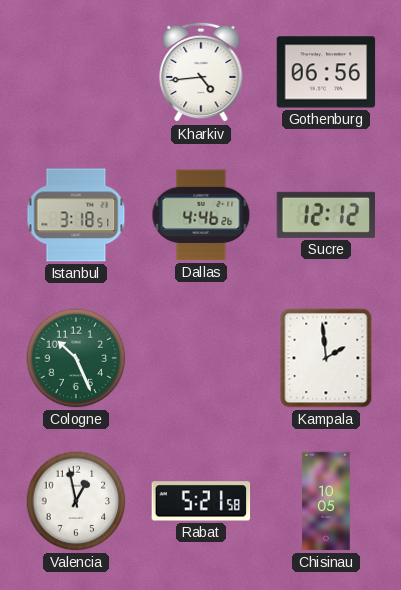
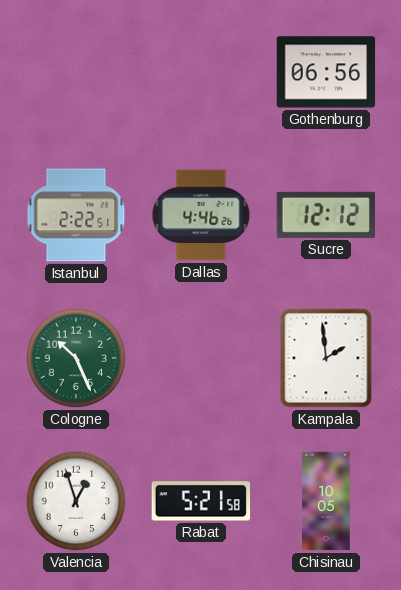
Kharkiv: 4:44 -> none (201, 72)
Istanbul: 3:18 -> 2:22 (76, 215)
Valencia: 12:58 -> 12:57 (76, 501)
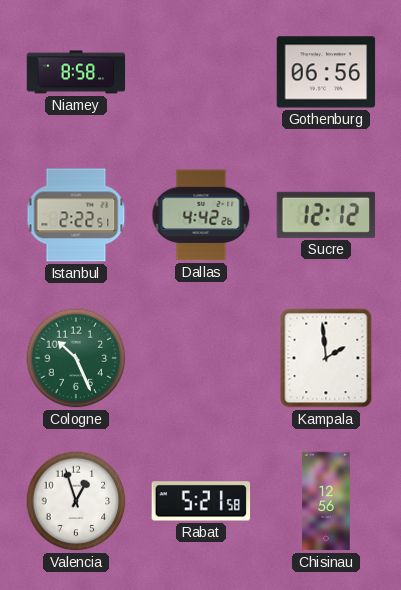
Niamey: none -> 8:58 (76, 72)
Dallas: 4:46 -> 4:42 (201, 215)
Chisinau: 10:05 -> 12:56 (326, 501)
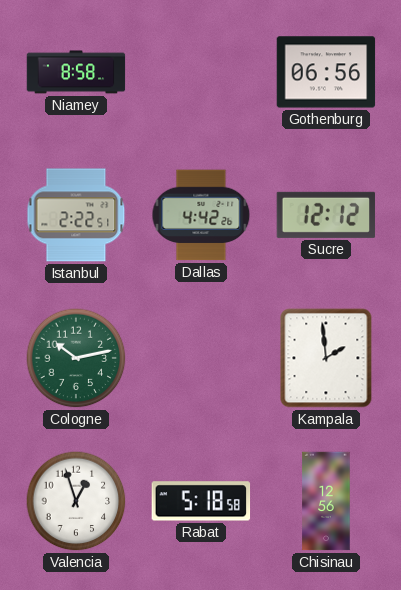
Cologne: 10:26 -> 10:13 (76, 358)
Rabat: 5:21 -> 5:18 (201, 501)
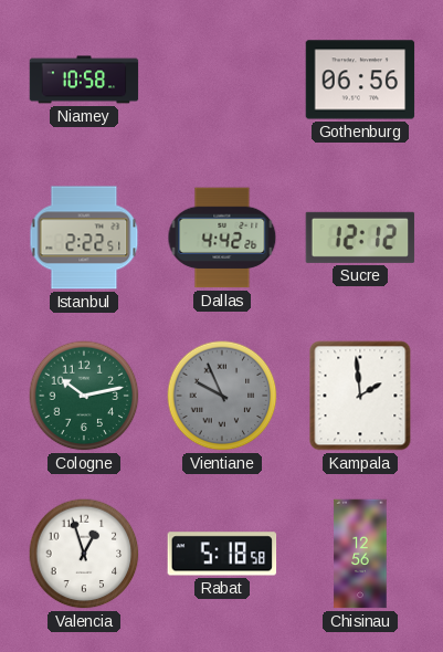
Niamey: 8:58 -> 10:58 (84, 80)
Vientiane: none -> 9:56 (222, 396)
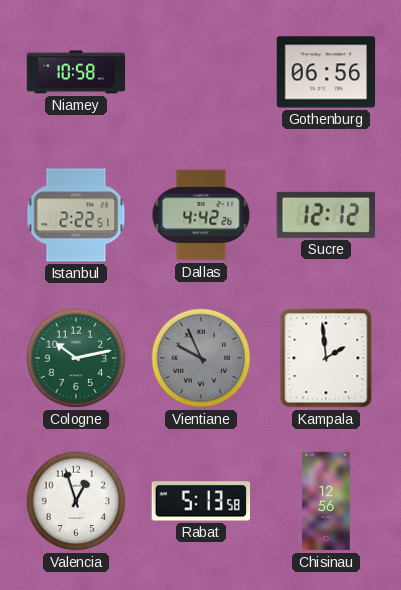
Rabat: 5:18 -> 5:13 (201, 501)
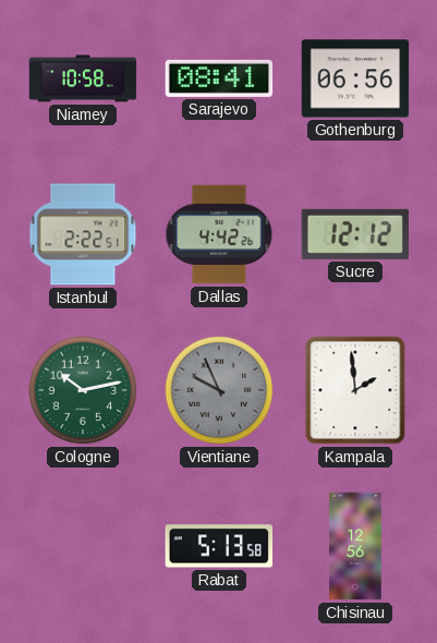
Sarajevo: none -> 08:41 (219, 78)
Valencia: 12:57 -> none (76, 501)
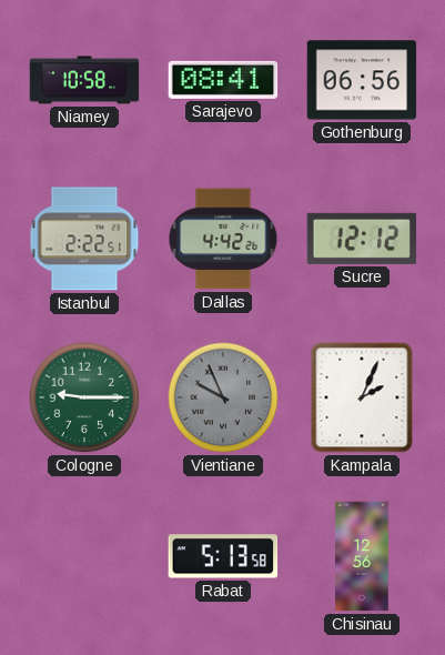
Cologne: 10:13 -> 9:15 (84, 397)
Kampala: 1:59 -> 2:04 (362, 397)
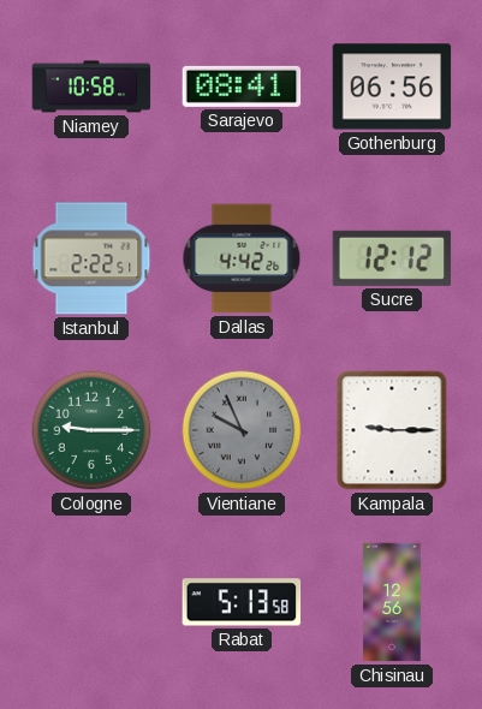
Kampala: 2:04 -> 9:15 (392, 430)
